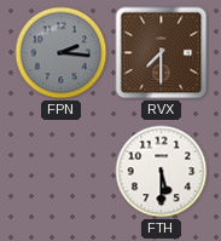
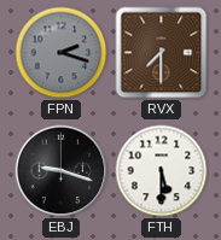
FPN: 2:16 -> 2:18 (62, 53)
EBJ: none -> 9:18 (62, 171)
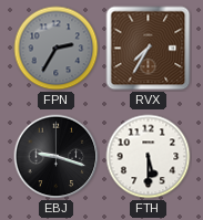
FPN: 2:18 -> 2:35 (57, 49)
RVX: 7:30 -> 7:35 (149, 49)
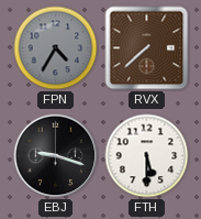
FPN: 2:35 -> 4:35 (56, 48)
RVX: 7:35 -> 7:38 (147, 48)
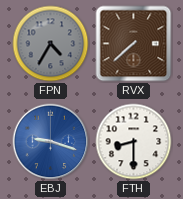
EBJ dial: black -> blue (51, 142)
FTH: 5:30 -> 8:30 (134, 142)
